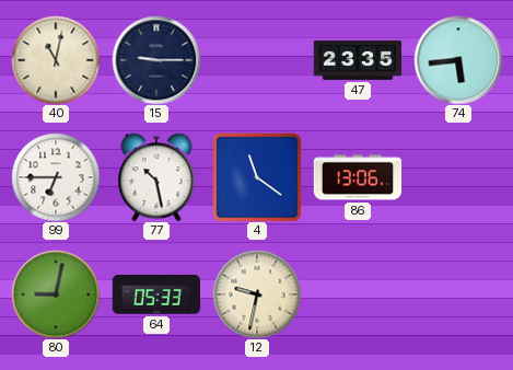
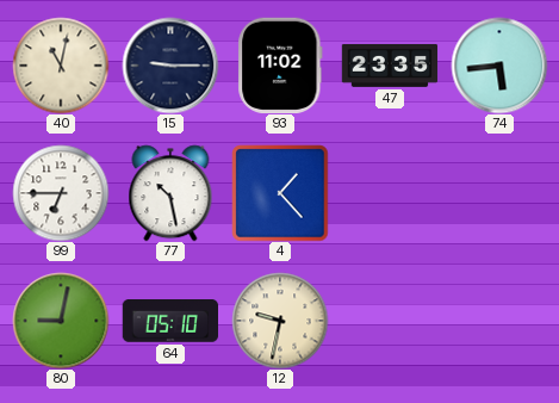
93: none -> 11:02 (280, 64)
4: 11:21 -> 1:23 (280, 193)
86: 13:06 -> none (358, 177)
64: 05:33 -> 05:10 (169, 321)
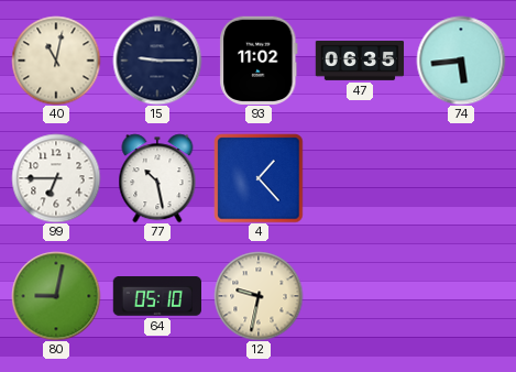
47: 23:35 -> 06:35 (360, 61)
